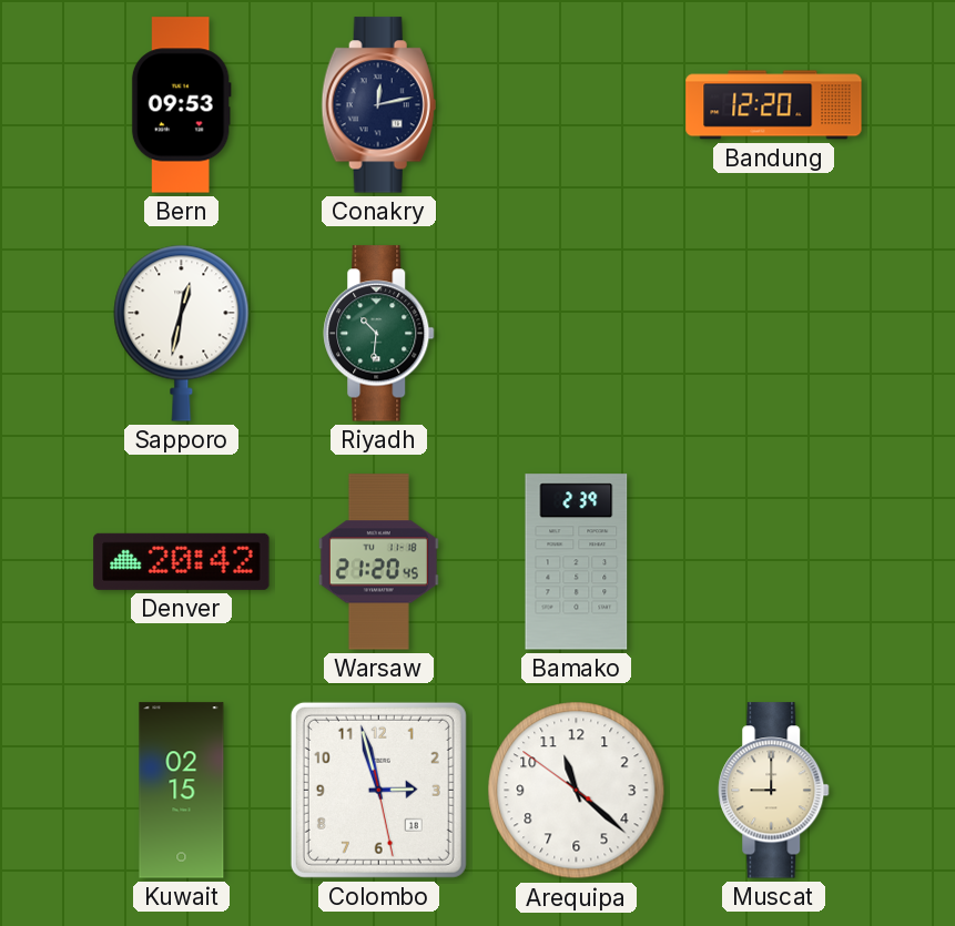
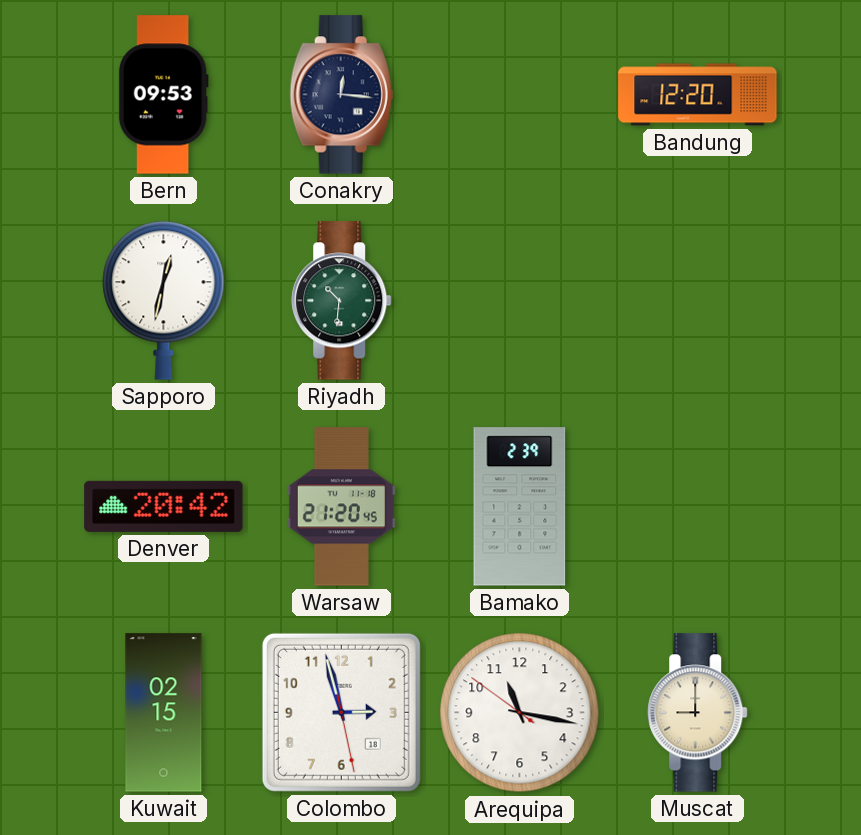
Conakry: 12:13 -> 12:16 (341, 95)
Arequipa: 11:21 -> 11:16 (520, 713)
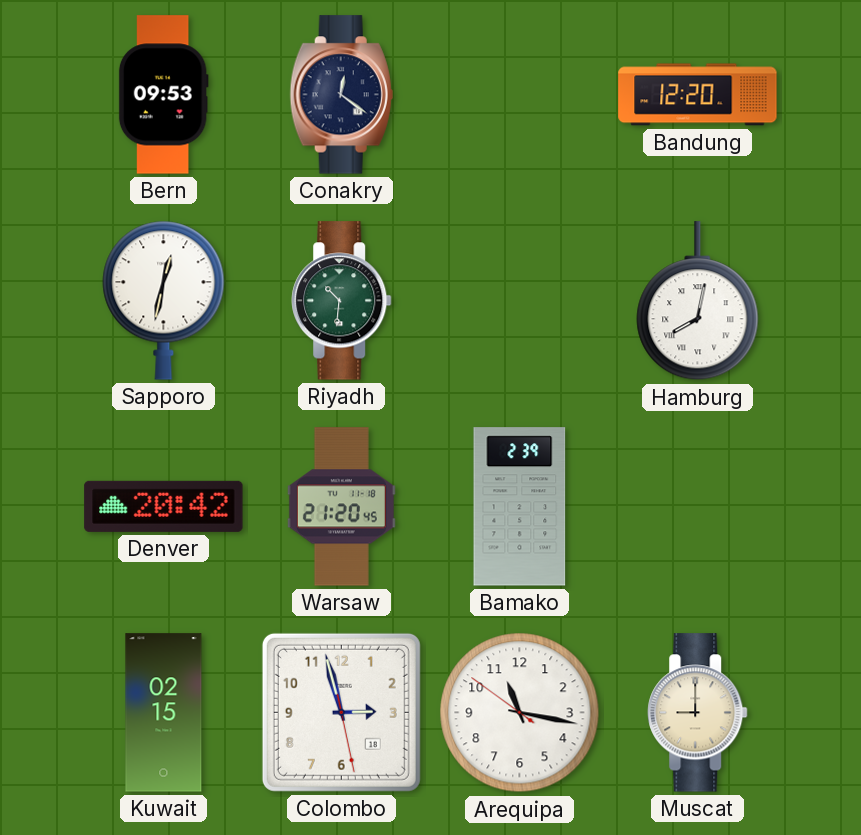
Conakry: 12:16 -> 12:21 (341, 95)
Hamburg: none -> 8:02 (698, 301)
